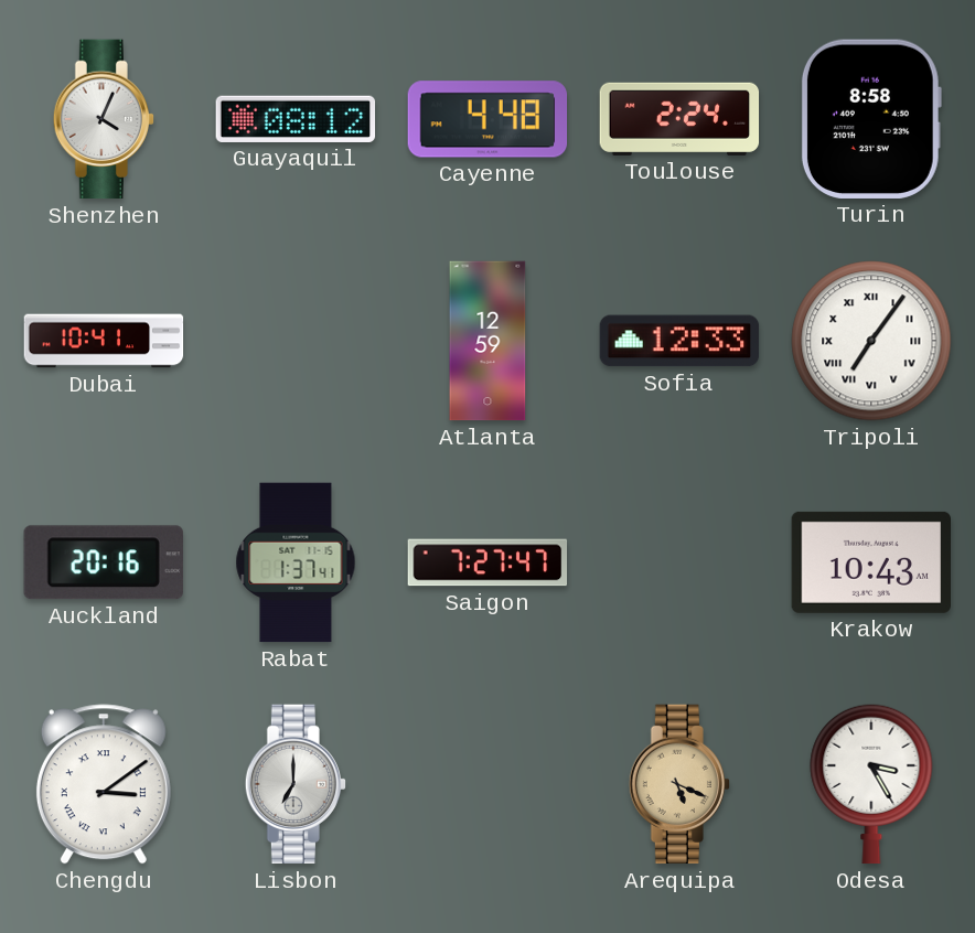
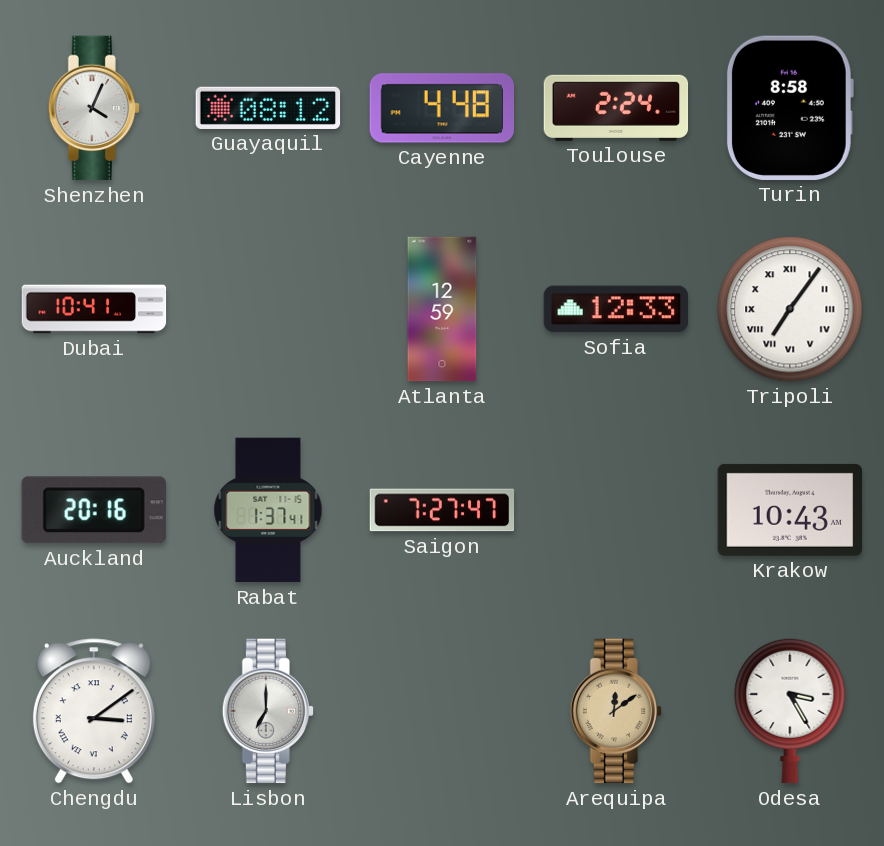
Arequipa: 5:19 -> 12:09 (615, 711)
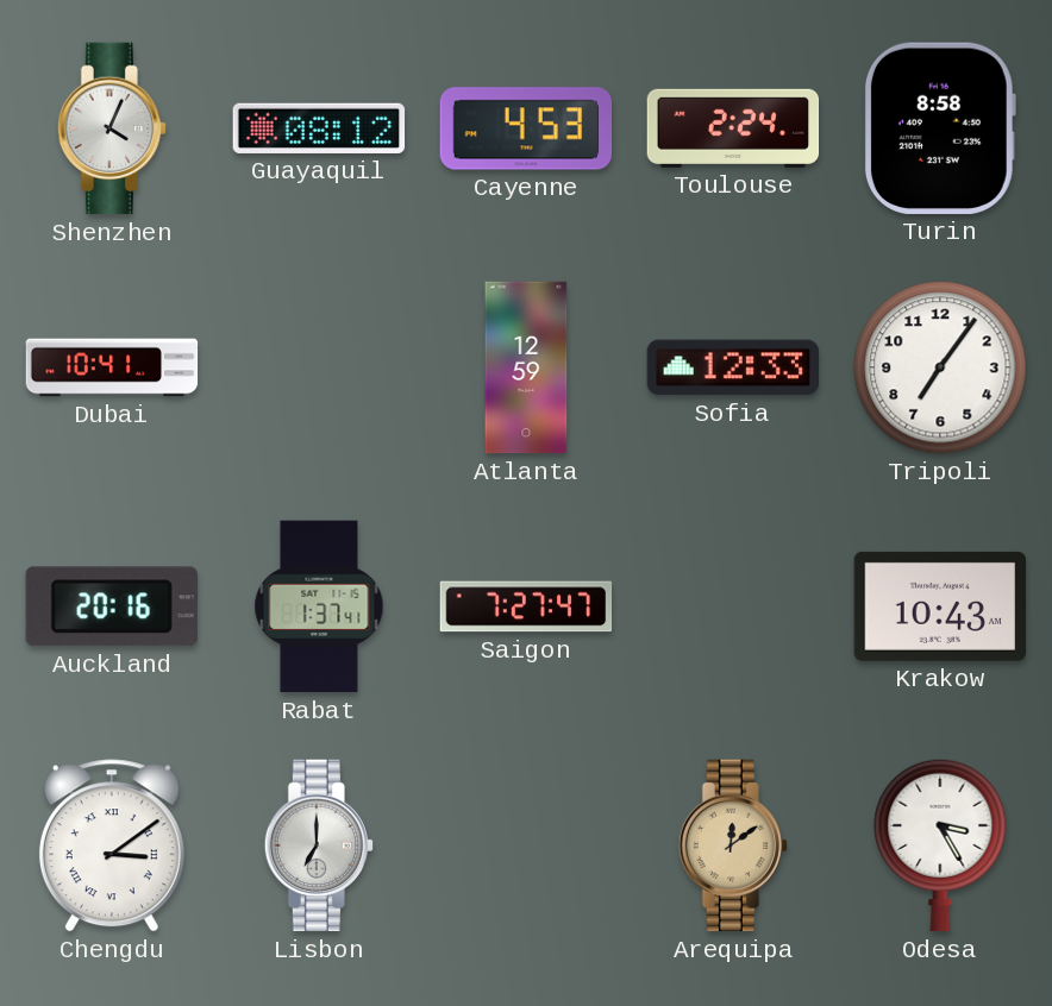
Cayenne: 4:48 -> 4:53 (526, 128)
Tripoli numerals: Roman -> Arabic (940, 367)
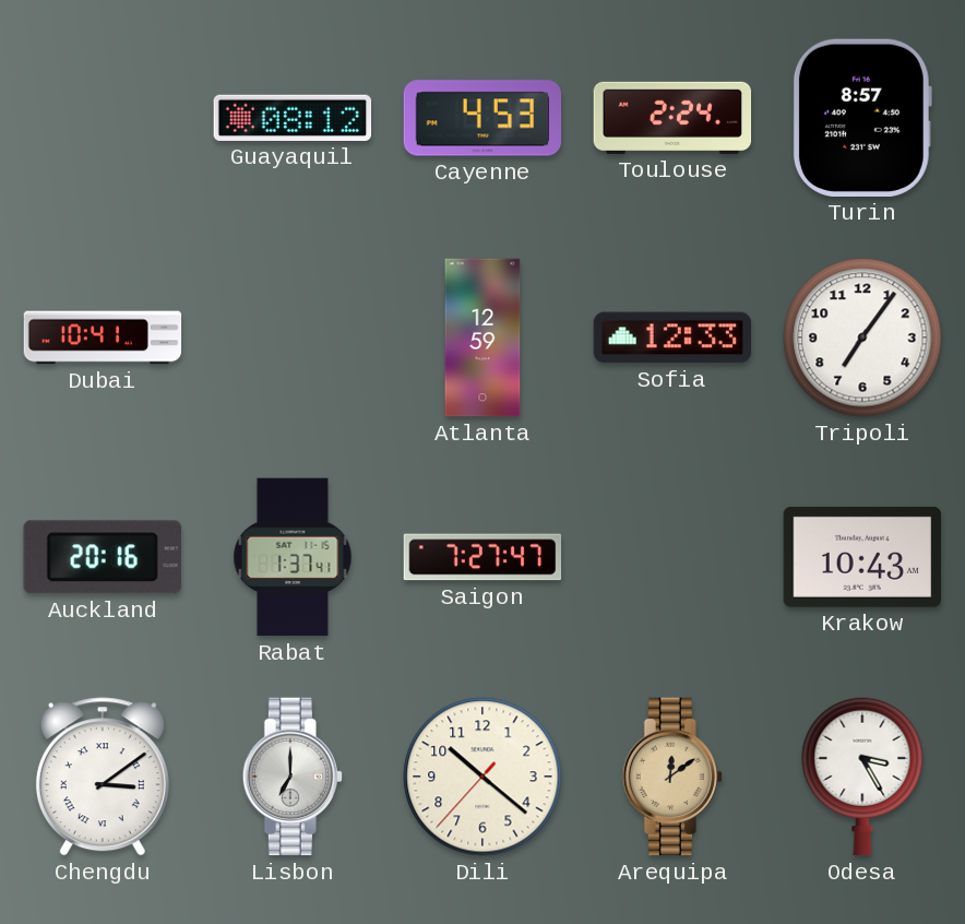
Shenzhen: 4:04 -> none (111, 128)
Turin: 8:58 -> 8:57 (862, 118)
Dili: none -> 10:21 (482, 777)
